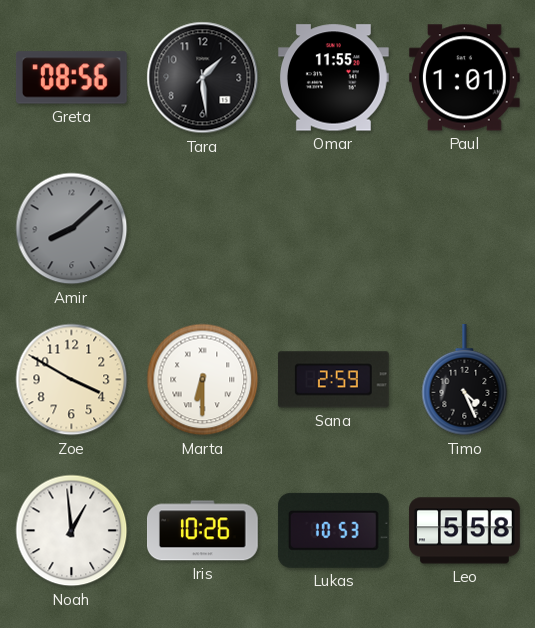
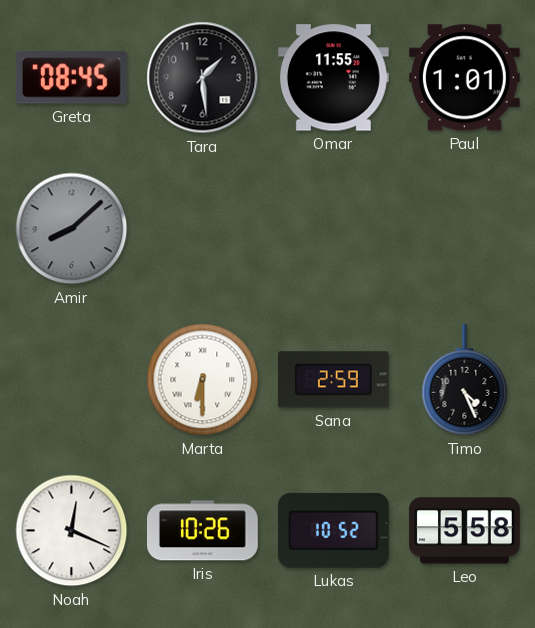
Greta: 08:56 -> 08:45 (72, 78)
Zoe: 3:50 -> none (72, 380)
Noah: 12:59 -> 12:19 (72, 531)
Lukas: 10:53 -> 10:52 (333, 530)
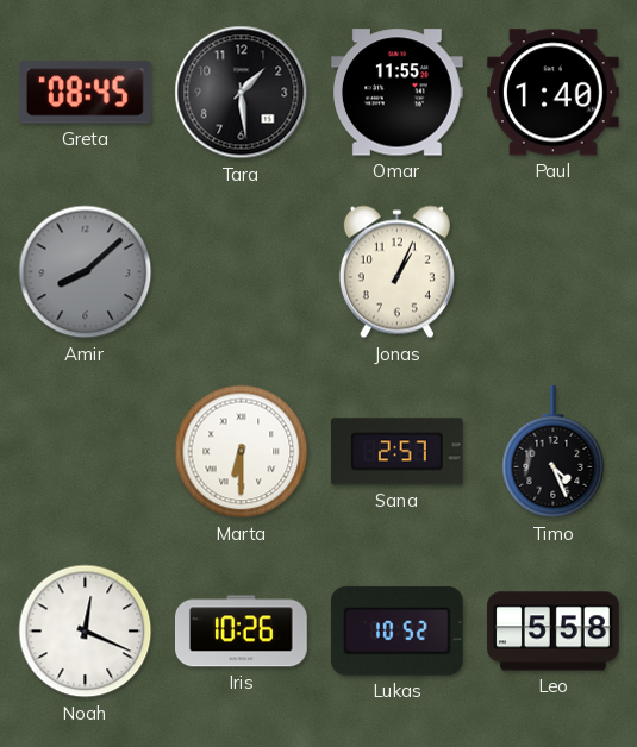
Paul: 1:01 -> 1:40 (554, 93)
Jonas: none -> 1:04 (396, 272)
Sana: 2:59 -> 2:57 (398, 452)
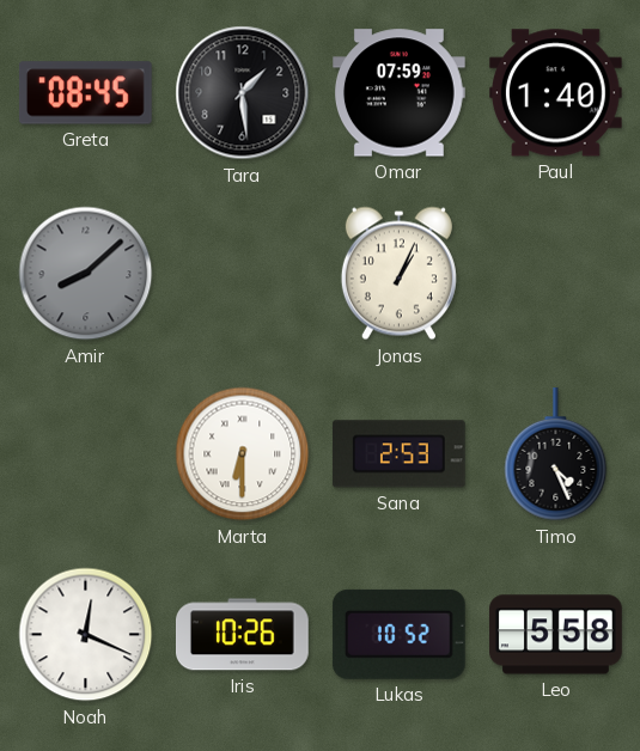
Omar: 11:55 -> 07:59 (400, 93)
Sana: 2:57 -> 2:53 (400, 454)
